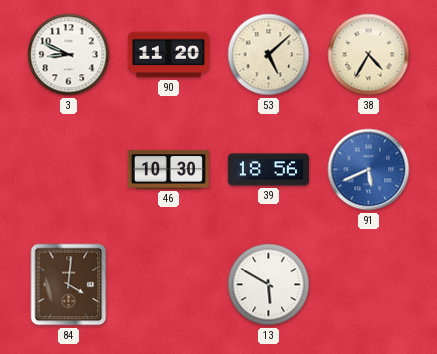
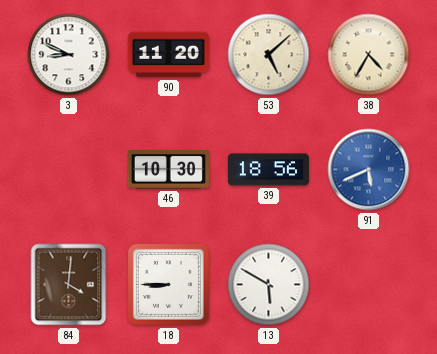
18: none -> 8:45 (168, 284)
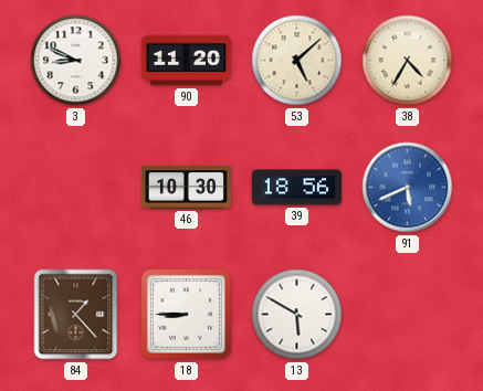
84: 4:01 -> 1:23 (76, 315)
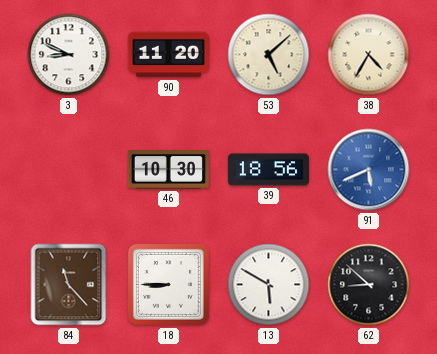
84: 1:23 -> 11:23 (69, 285)
62: none -> 8:52 (369, 285)
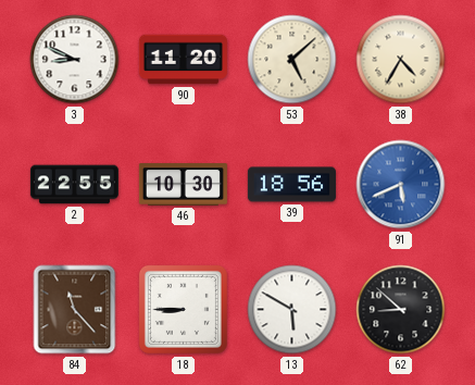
2: none -> 22:55 (74, 185)
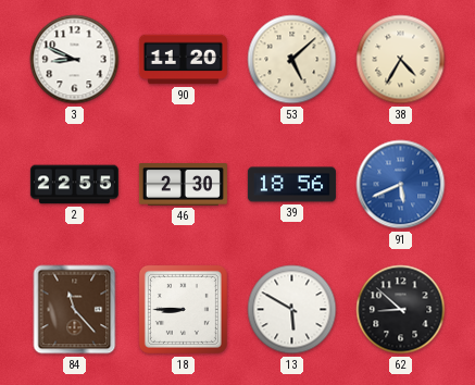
46: 10:30 -> 2:30 (183, 185)
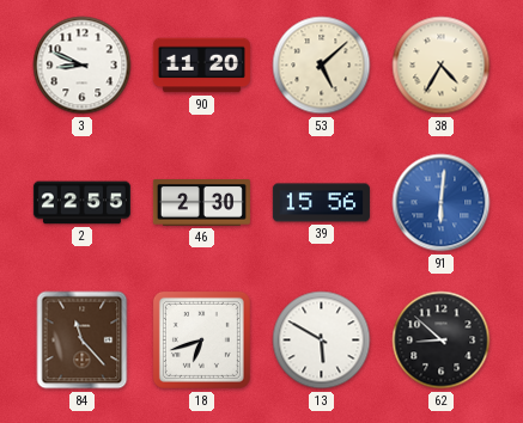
39: 18:56 -> 15:56 (321, 203)
91: 5:41 -> 6:01 (442, 203)
18: 8:45 -> 6:42 (201, 339)
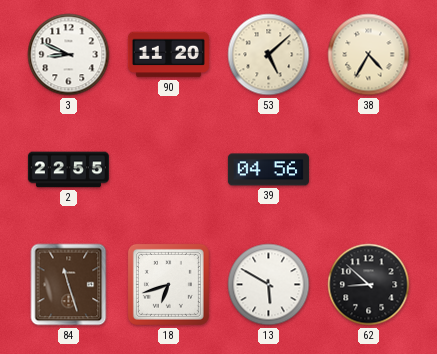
46: 2:30 -> none (201, 203)
39: 15:56 -> 04:56 (268, 170)
91: 6:01 -> none (442, 203)
84: 11:23 -> 11:27 (69, 285)
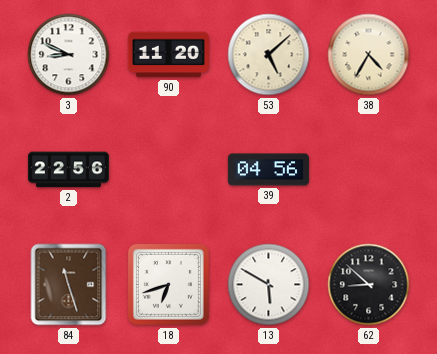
2: 22:55 -> 22:56 (68, 170)
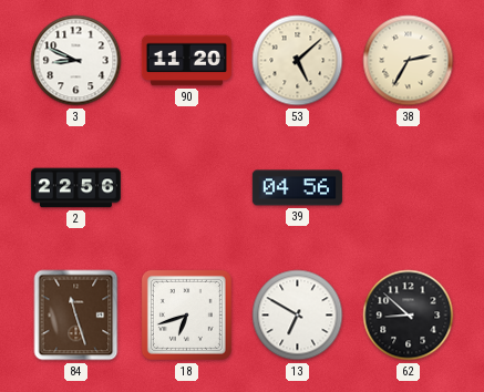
38: 4:35 -> 2:35 (409, 61)
13: 5:50 -> 6:50 (298, 316)
